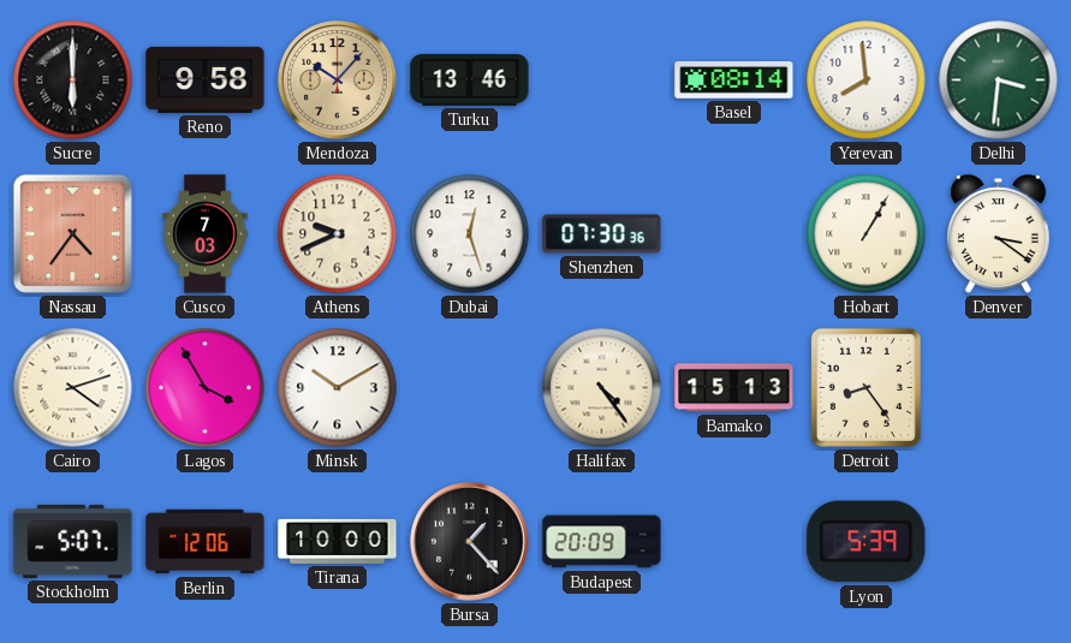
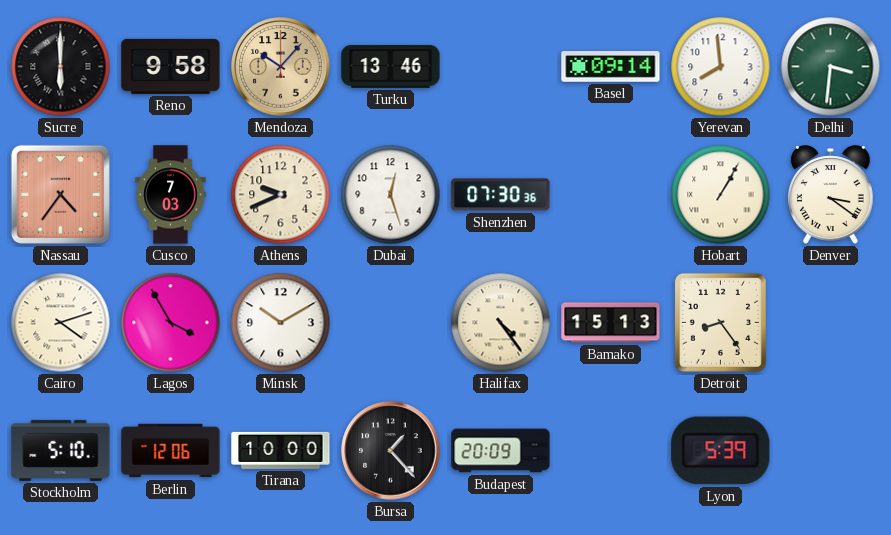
Basel: 08:14 -> 09:14 (611, 67)
Stockholm: 5:07 -> 5:10 (61, 450)
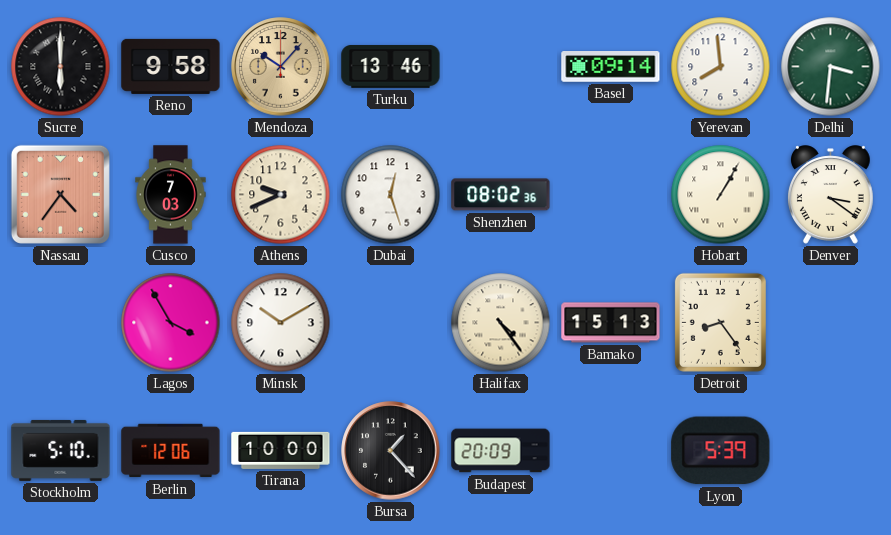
Shenzhen: 07:30 -> 08:02 (501, 195)
Cairo: 4:12 -> none (61, 323)
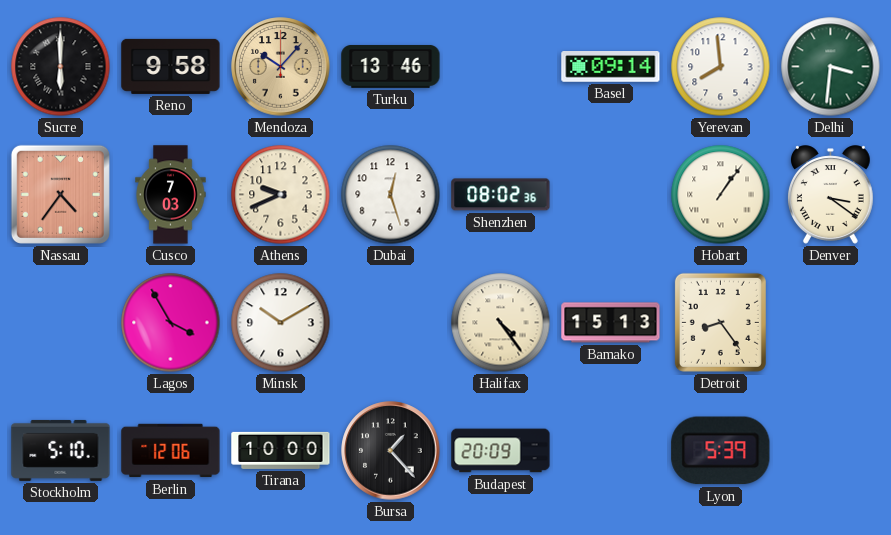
Hobart: 1:05 -> 1:06 (721, 195)
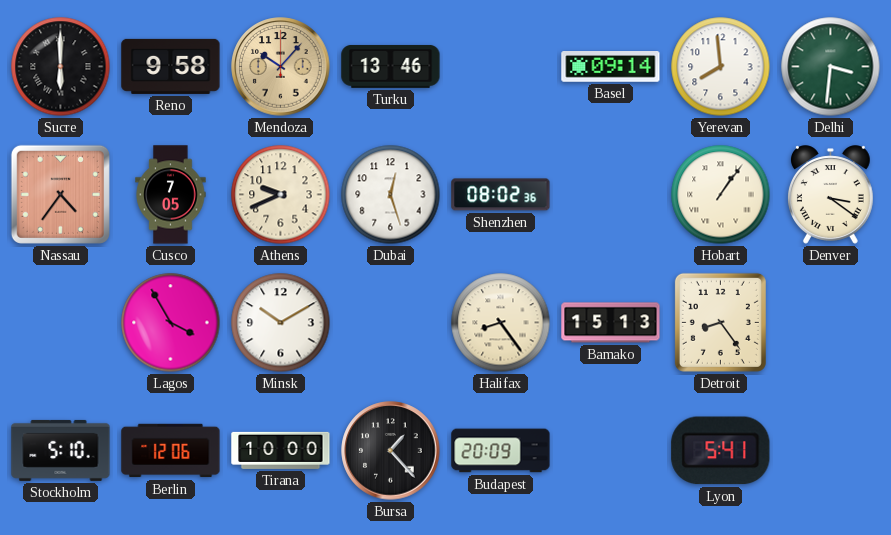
Cusco: 7:03 -> 7:05 (171, 195)
Halifax: 4:24 -> 8:24 (501, 323)
Lyon: 5:39 -> 5:41 (721, 451)
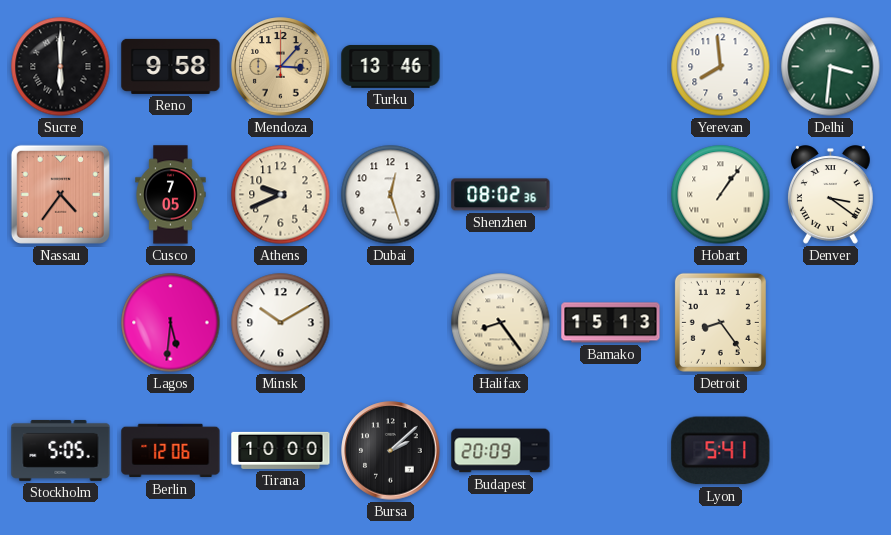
Mendoza: 10:07 -> 3:07 (281, 67)
Basel: 09:14 -> none (611, 67)
Lagos: 3:55 -> 5:31 (171, 323)
Stockholm: 5:10 -> 5:05 (61, 450)
Bursa: 1:23 -> 2:08 (391, 451)
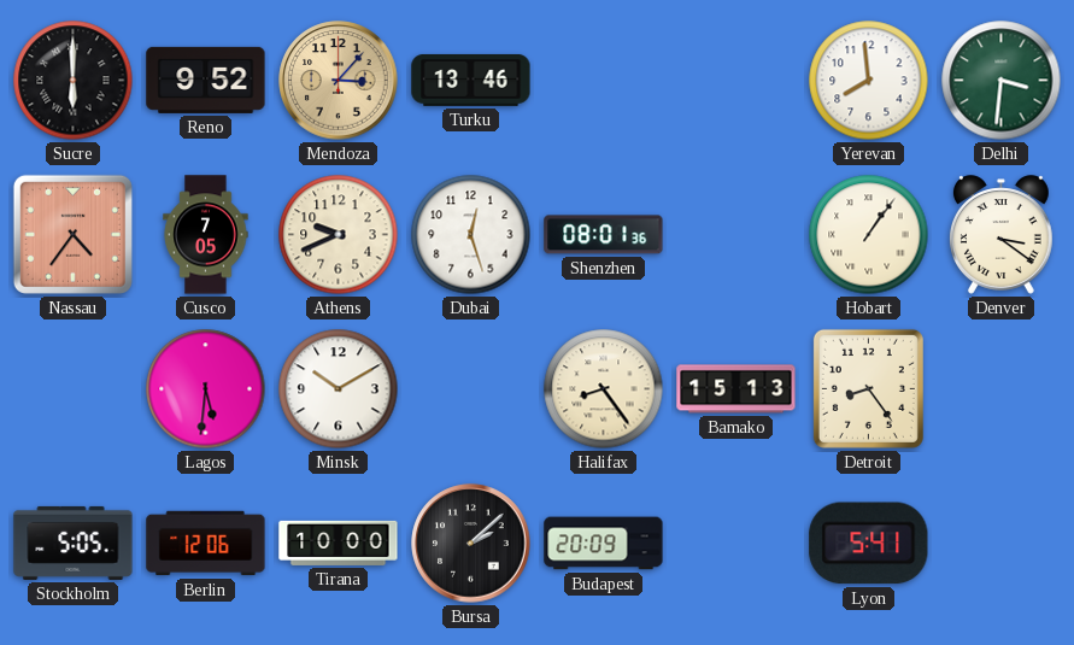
Reno: 9:58 -> 9:52 (206, 80)
Shenzhen: 08:02 -> 08:01 (604, 235)
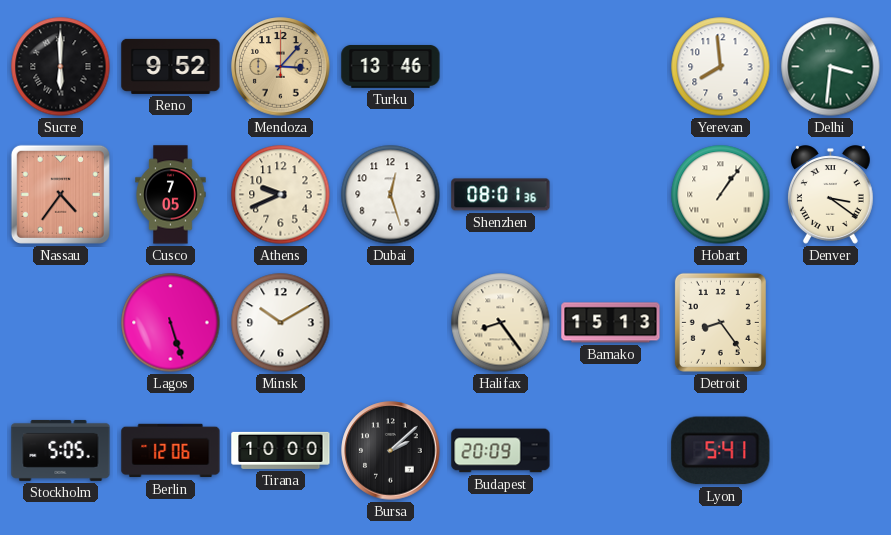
Lagos: 5:31 -> 5:27 (171, 323)
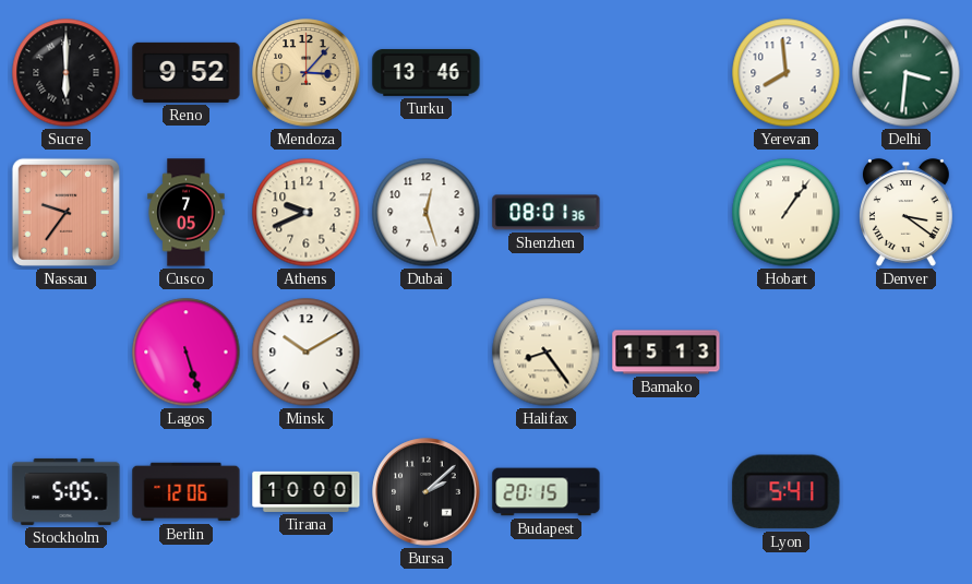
Nassau: 4:36 -> 9:36 (65, 212)
Detroit: 8:24 -> none (720, 322)
Budapest: 20:09 -> 20:15 (547, 492)
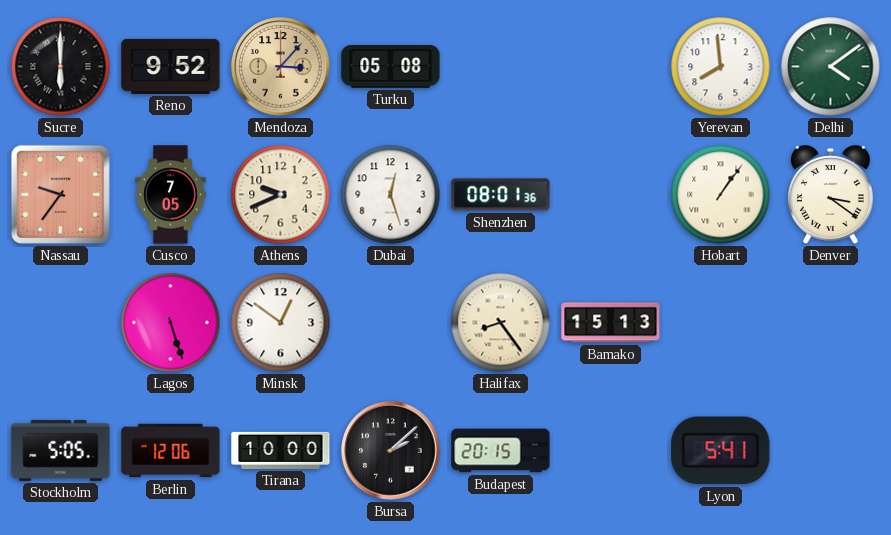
Turku: 13:46 -> 05:08 (391, 66)
Delhi: 3:31 -> 4:09 (831, 67)
Minsk: 10:10 -> 12:51 (281, 323)
